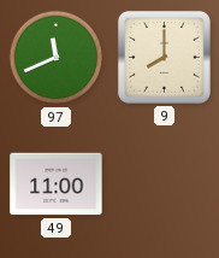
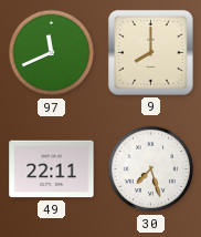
49: 11:00 -> 22:11 (52, 169)
30: none -> 7:27 (151, 169)
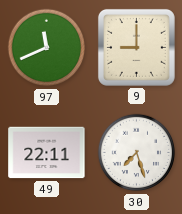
9: 8:00 -> 9:00 (136, 47)
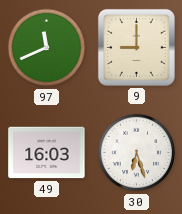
49: 22:11 -> 16:03 (47, 153)
30: 7:27 -> 6:27 (137, 153)
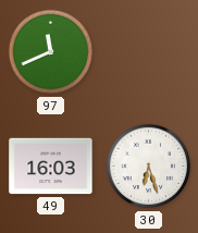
9: 9:00 -> none (136, 47)
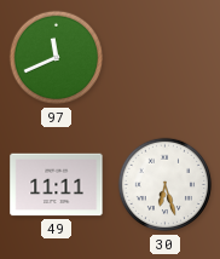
49: 16:03 -> 11:11 (57, 185)
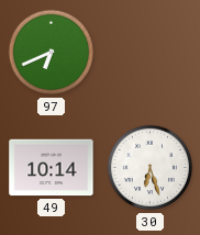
97: 11:41 -> 6:41 (52, 53)
49: 11:11 -> 10:14 (52, 168)
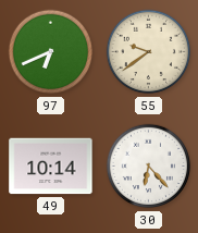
55: none -> 9:39 (149, 52)
30: 6:27 -> 6:23 (149, 167)
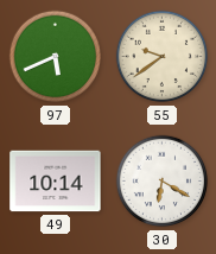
97: 6:41 -> 5:41 (56, 57)
30: 6:23 -> 6:20 (163, 182)
